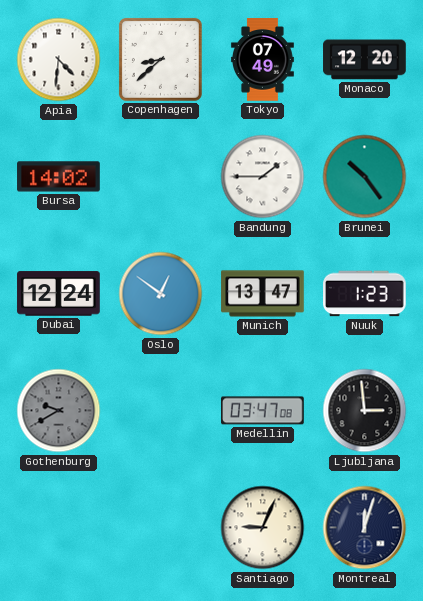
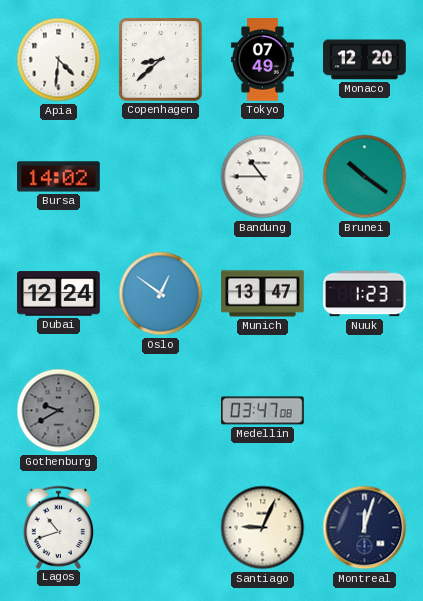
Bandung: 1:45 -> 10:45 (263, 177)
Brunei: 10:24 -> 10:21 (365, 177)
Ljubljana: 2:59 -> none (365, 411)
Lagos: none -> 10:42 (59, 527)
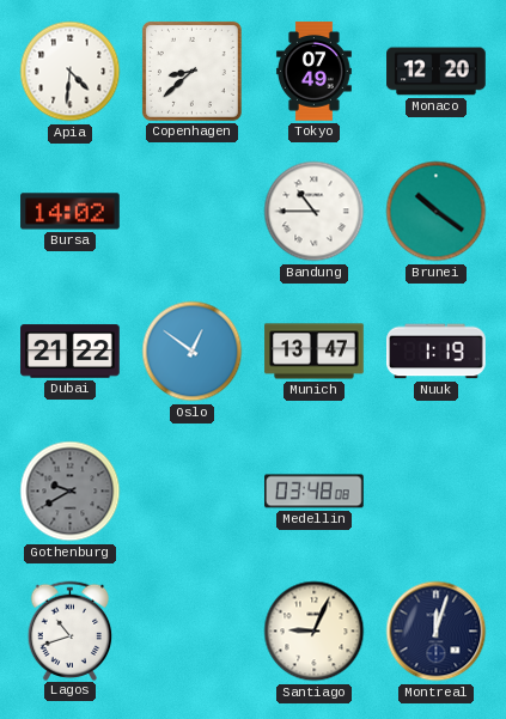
Dubai: 12:24 -> 21:22 (71, 352)
Nuuk: 1:23 -> 1:19 (437, 352)
Medellin: 03:47 -> 03:48 (315, 492)
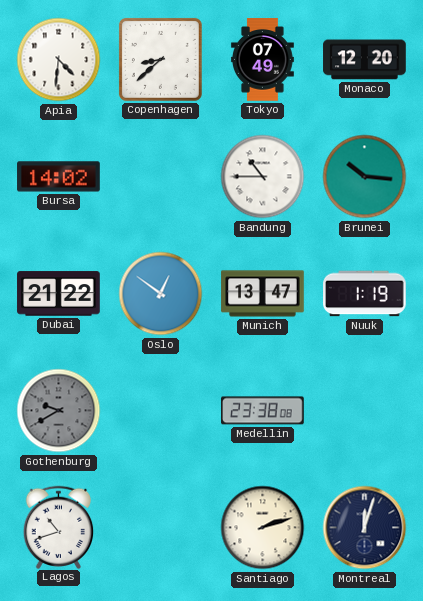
Brunei: 10:21 -> 10:16 (365, 177)
Medellin: 03:48 -> 23:38 (263, 411)
Santiago: 9:04 -> 2:12 (263, 528)
